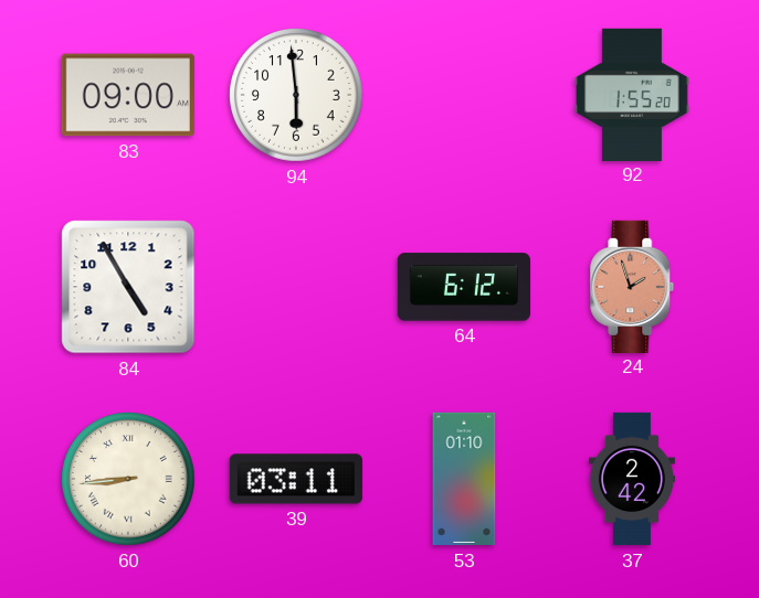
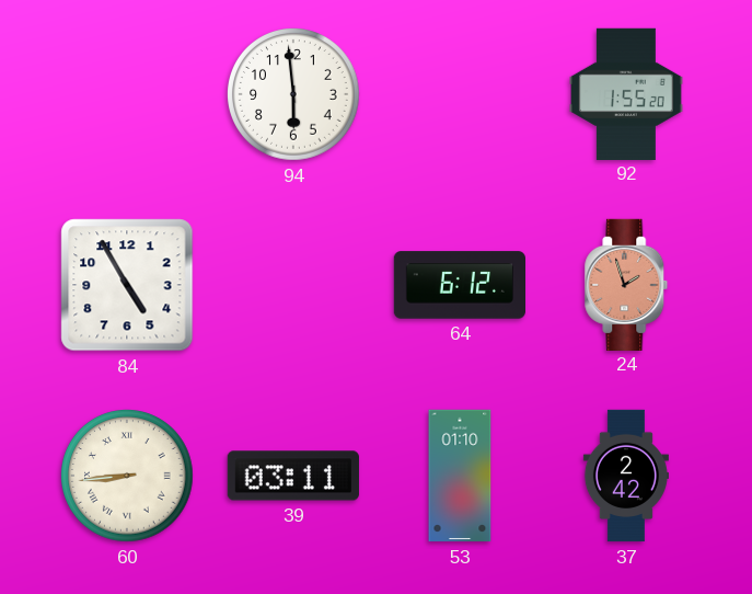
83: 09:00 -> none (128, 95)
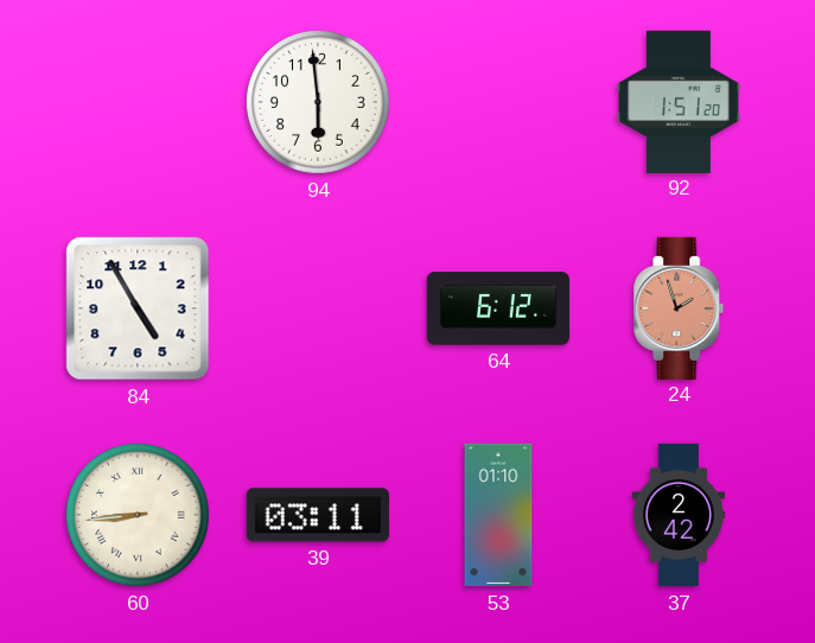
92: 1:55 -> 1:51 (680, 101)
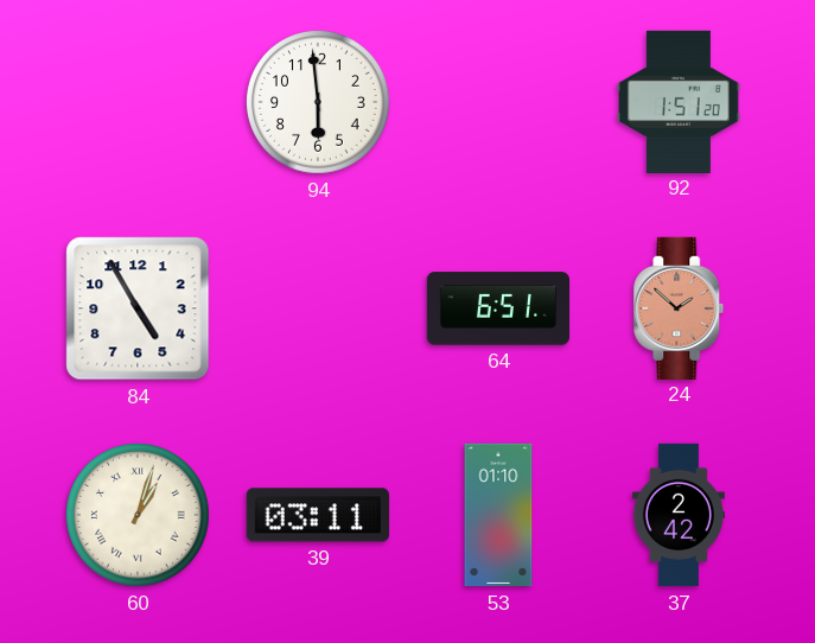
64: 6:12 -> 6:51 (497, 308)
24: 1:57 -> 1:52 (679, 307)
60: 8:44 -> 1:03 (138, 515)
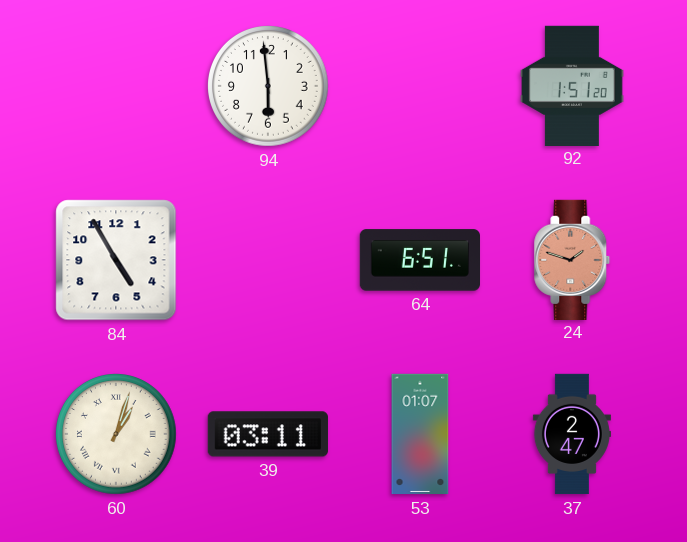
24: 1:52 -> 1:48 (572, 259)
53: 01:10 -> 01:07 (420, 434)
37: 2:42 -> 2:47 (572, 434)
